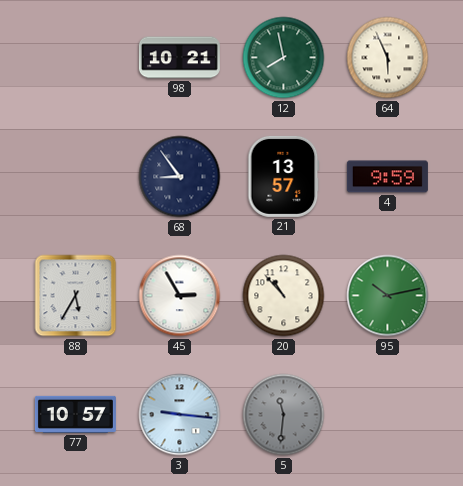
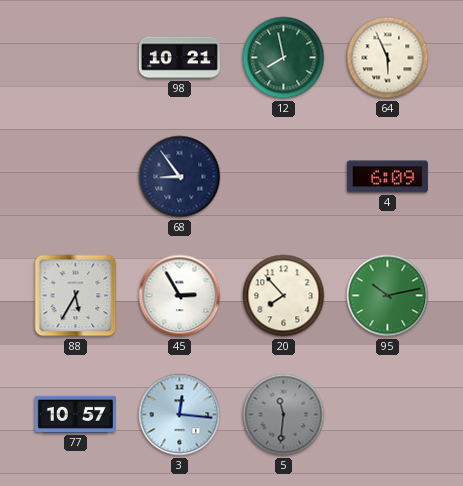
21: 13:57 -> none (284, 176)
4: 9:59 -> 6:09 (387, 177)
20: 10:53 -> 7:53 (284, 296)
3: 9:16 -> 12:16 (180, 415)
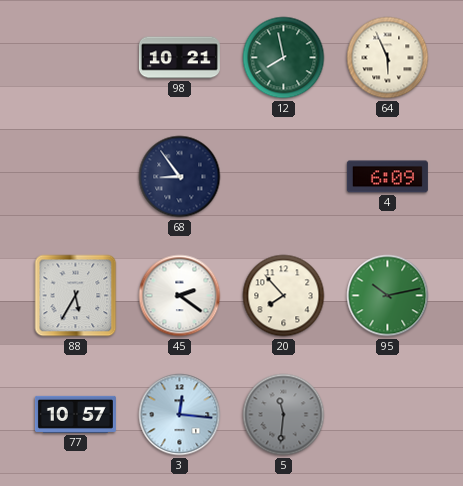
45: 2:55 -> 2:21 (180, 296)
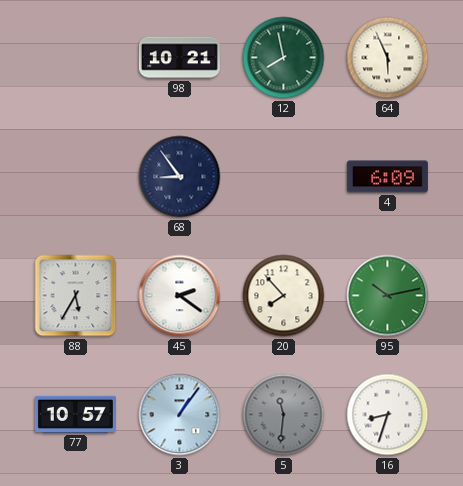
3: 12:16 -> 1:06 (180, 415)
16: none -> 8:33 (388, 415)
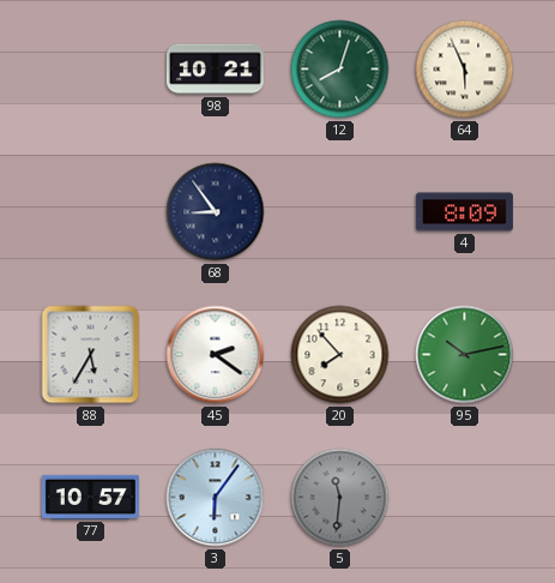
12: 7:58 -> 8:03 (340, 70)
4: 6:09 -> 8:09 (464, 212)
3: 1:06 -> 6:06 (216, 498)
16: 8:33 -> none (388, 415)
